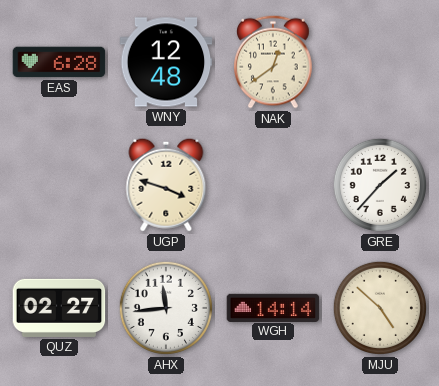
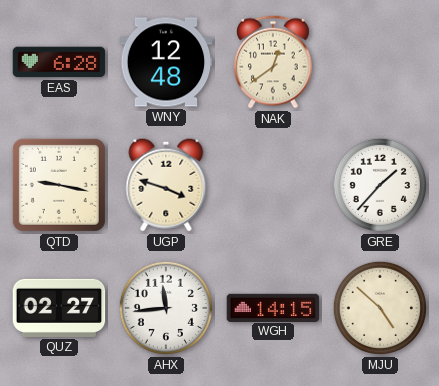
QTD: none -> 9:17 (59, 185)
WGH: 14:14 -> 14:15 (273, 307)
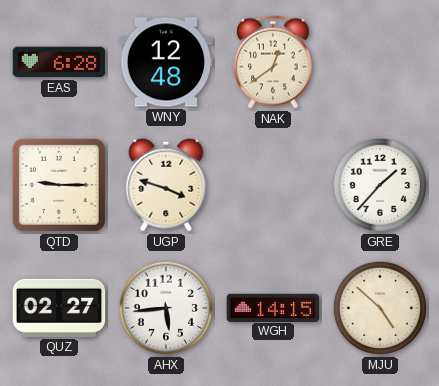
QTD: 9:17 -> 9:15 (59, 185)
AHX: 11:44 -> 5:44 (166, 308)
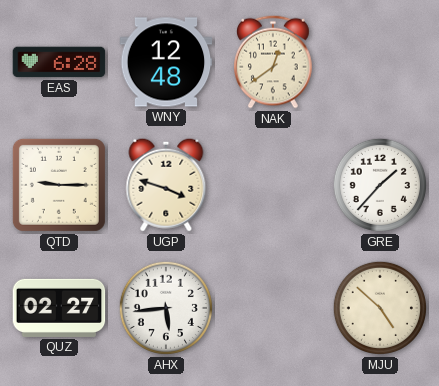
WGH: 14:15 -> none (273, 307)
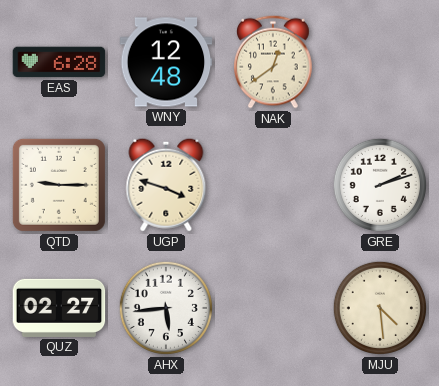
GRE: 1:37 -> 2:12 (380, 185)
MJU: 4:52 -> 4:29 (380, 308)
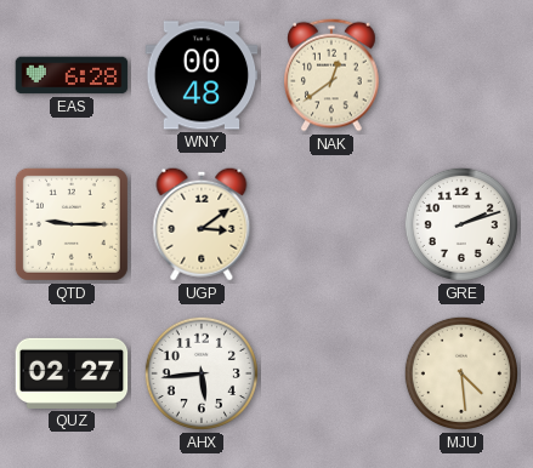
WNY: 12:48 -> 00:48 (202, 75)
UGP: 3:48 -> 3:09 (202, 224)
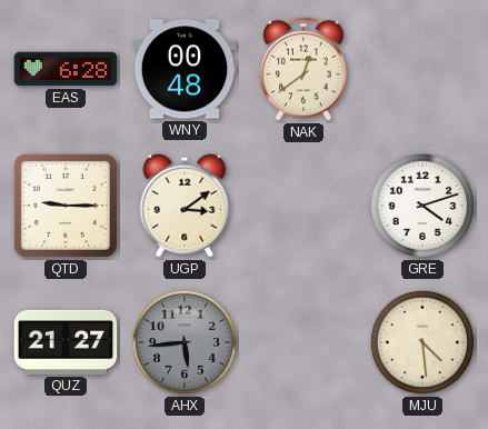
GRE: 2:12 -> 4:12 (422, 206)
QUZ: 02:27 -> 21:27 (66, 342)
AHX dial: white -> grey (185, 342)
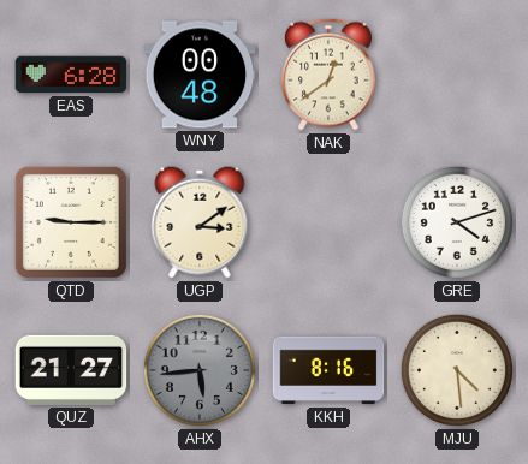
KKH: none -> 8:16 (328, 370)
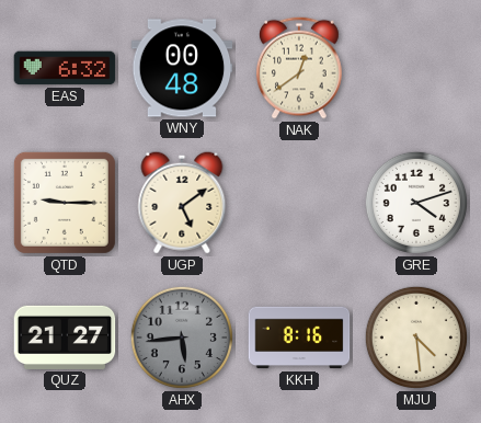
EAS: 6:28 -> 6:32 (65, 68)
UGP: 3:09 -> 5:09 (182, 203)
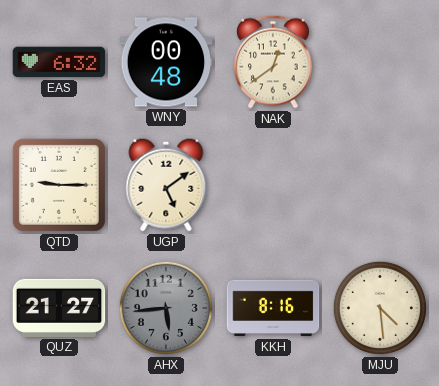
GRE: 4:12 -> none (416, 203)
